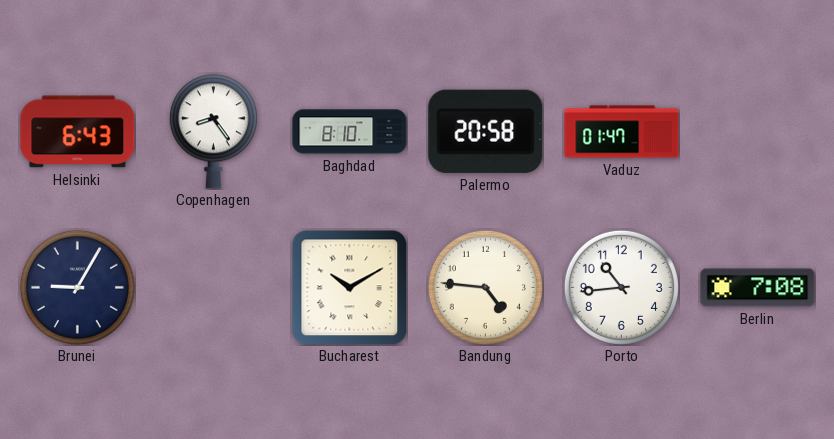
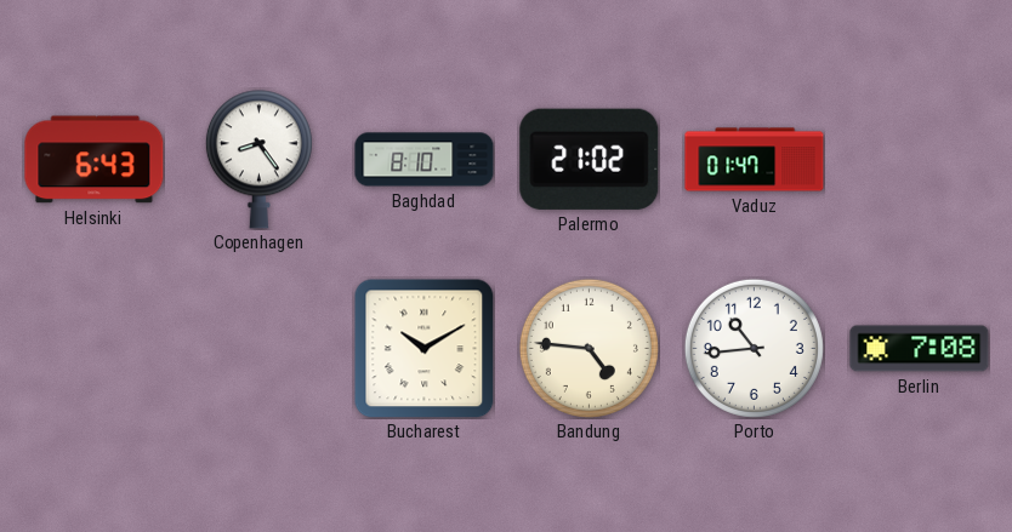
Palermo: 20:58 -> 21:02 (590, 159)
Brunei: 9:05 -> none (77, 287)
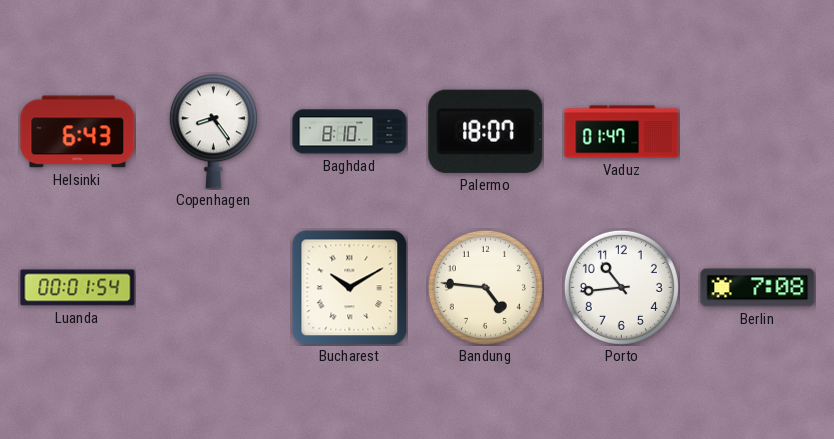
Palermo: 21:02 -> 18:07 (486, 131)
Luanda: none -> 00:01 (78, 288)
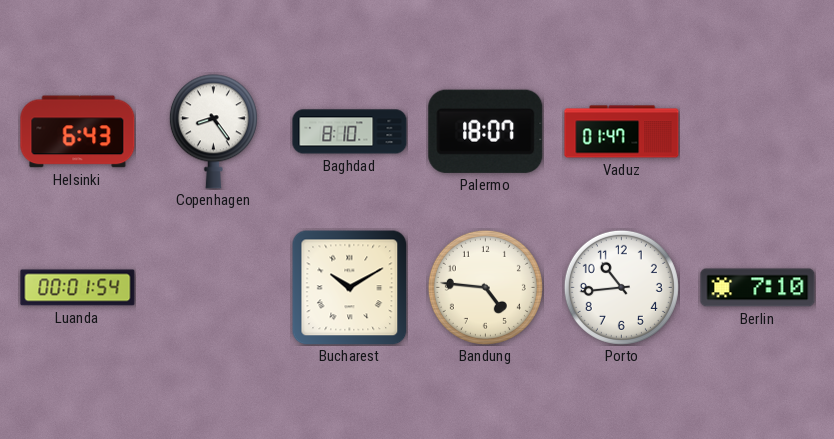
Berlin: 7:08 -> 7:10 (758, 288)
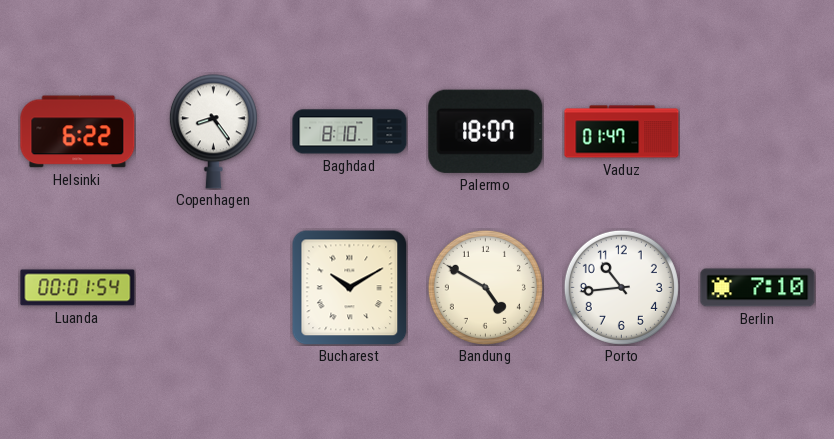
Helsinki: 6:43 -> 6:22 (78, 132)
Bandung: 4:46 -> 4:50 (485, 287)
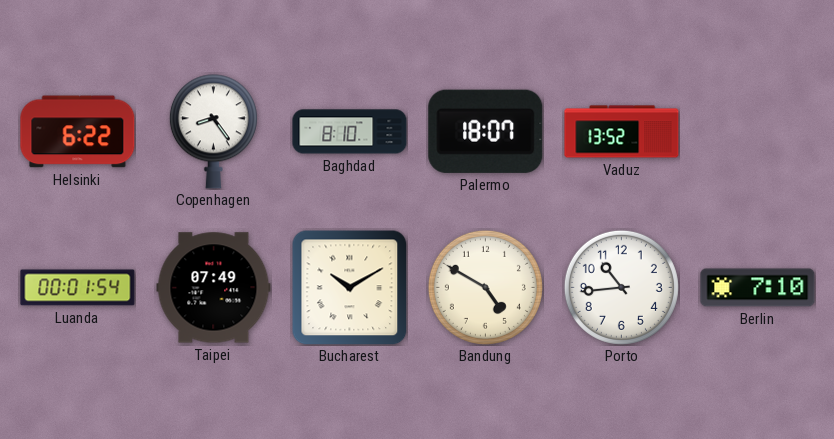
Vaduz: 01:47 -> 13:52 (622, 132)
Taipei: none -> 07:49 (214, 288)
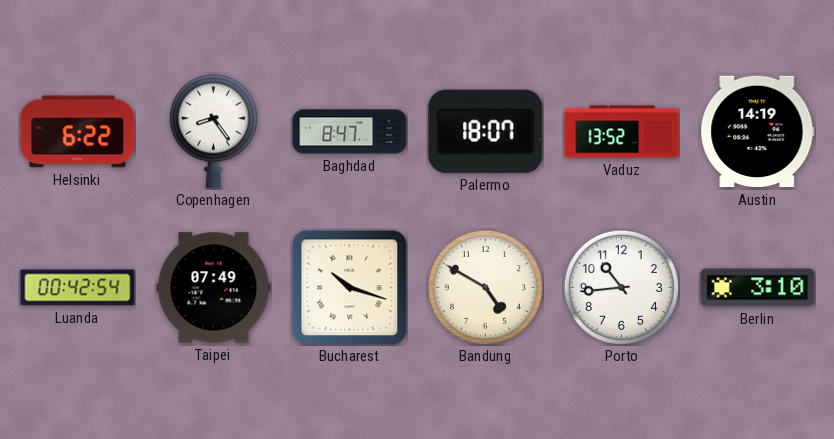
Baghdad: 8:10 -> 8:47 (350, 132)
Austin: none -> 14:19 (758, 132)
Luanda: 00:01 -> 00:42 (78, 288)
Bucharest: 10:10 -> 10:18 (349, 287)
Berlin: 7:10 -> 3:10 (758, 288)
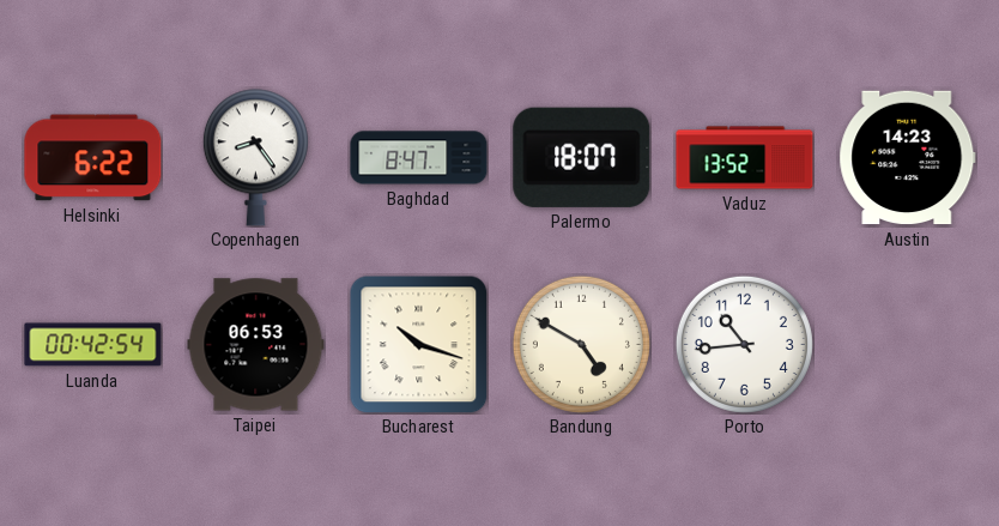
Austin: 14:19 -> 14:23 (908, 158)
Taipei: 07:49 -> 06:53 (256, 345)
Berlin: 3:10 -> none (758, 288)
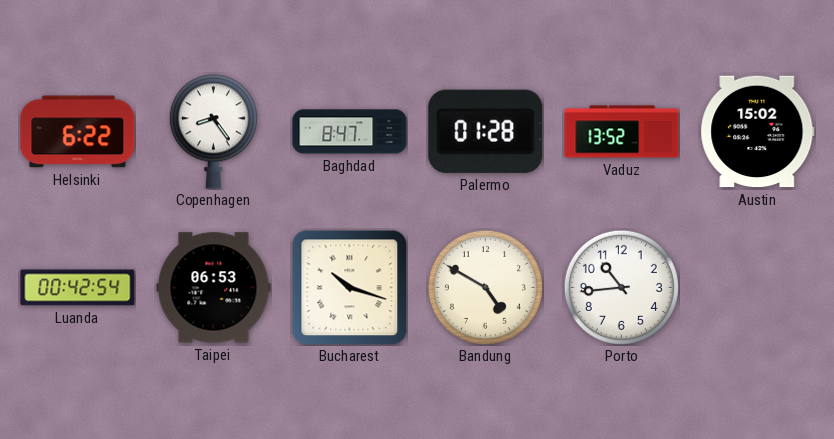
Palermo: 18:07 -> 01:28 (486, 131)
Austin: 14:23 -> 15:02 (758, 132)
